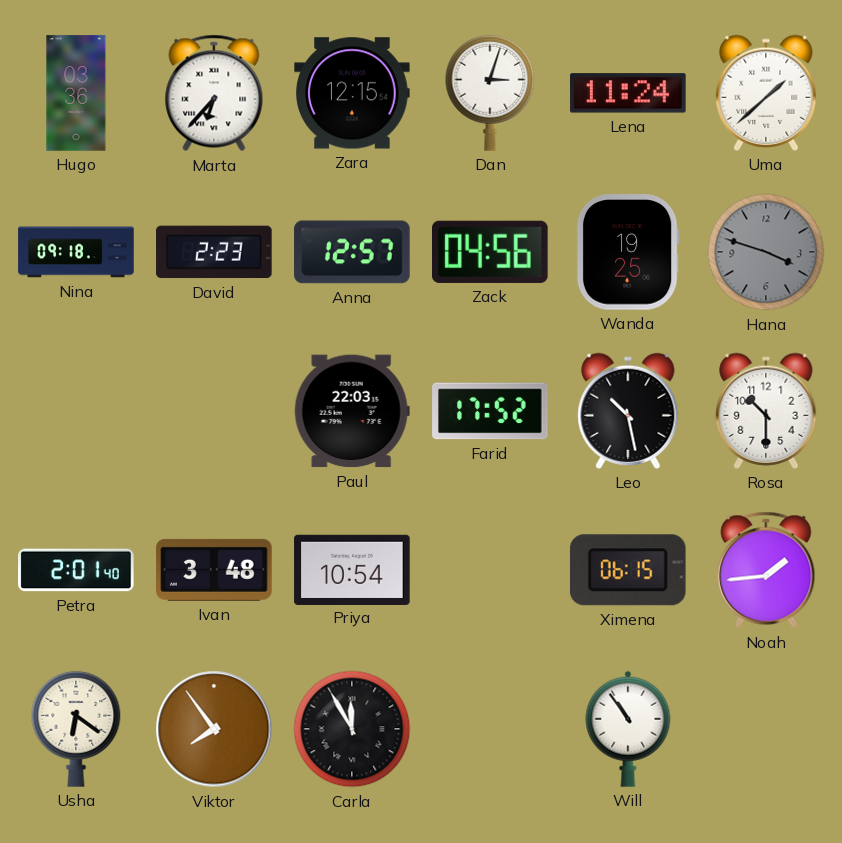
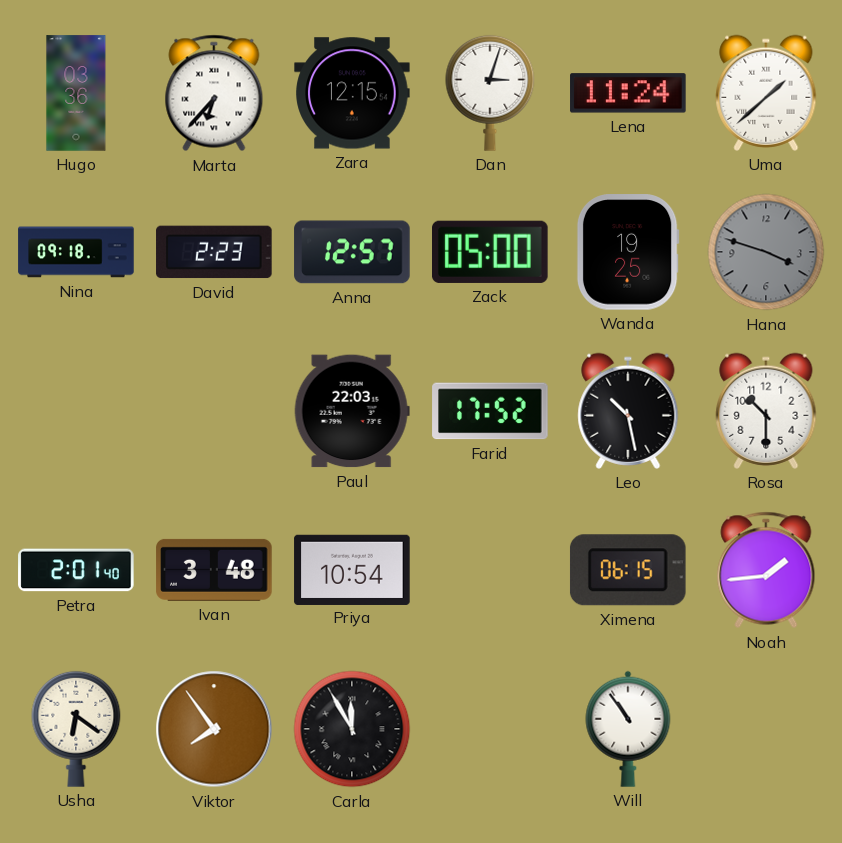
Zack: 04:56 -> 05:00 (491, 252)
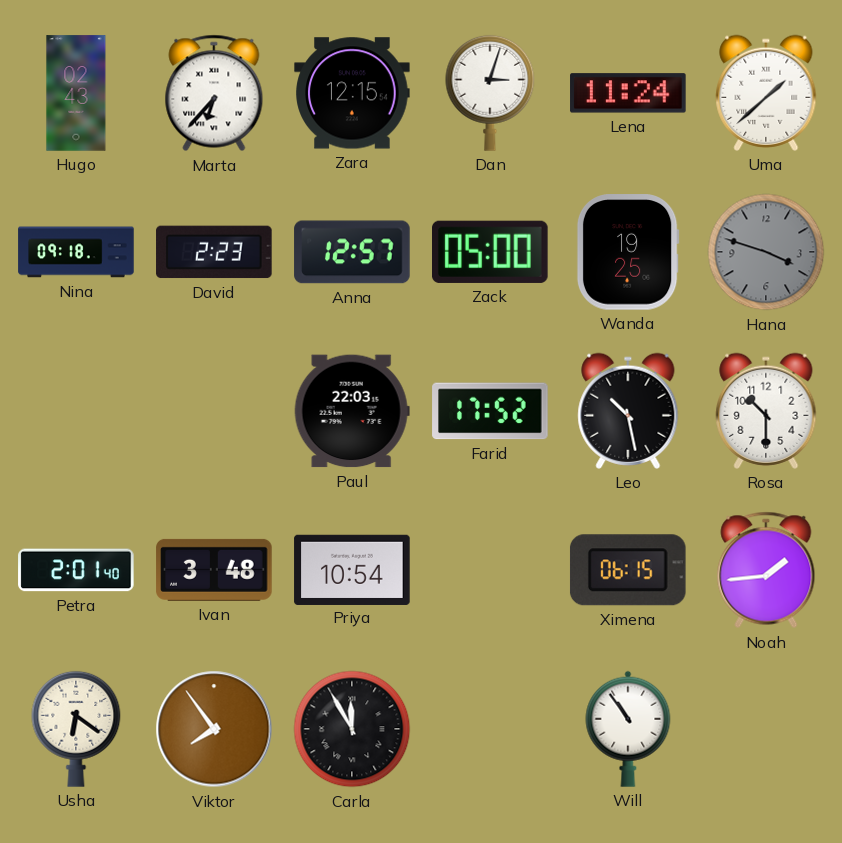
Hugo: 03:36 -> 02:43 (76, 93)
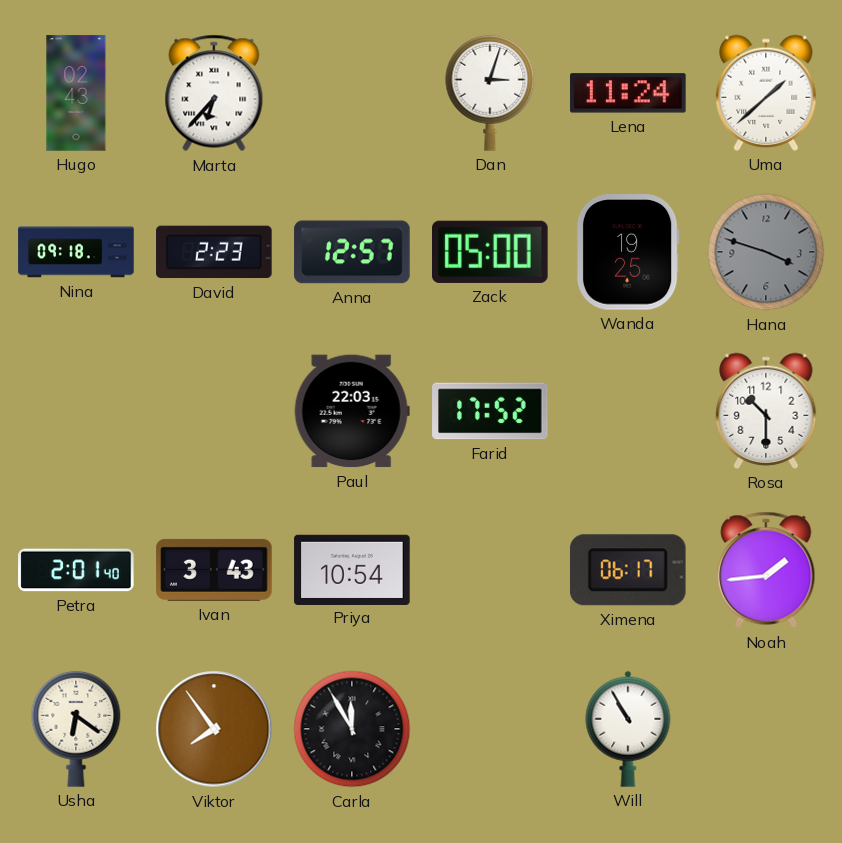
Zara: 12:15 -> none (352, 93)
Leo: 10:28 -> none (628, 411)
Ivan: 3:48 -> 3:43 (214, 570)
Ximena: 06:15 -> 06:17 (628, 570)
Will: 10:54 -> 10:55 (628, 729)
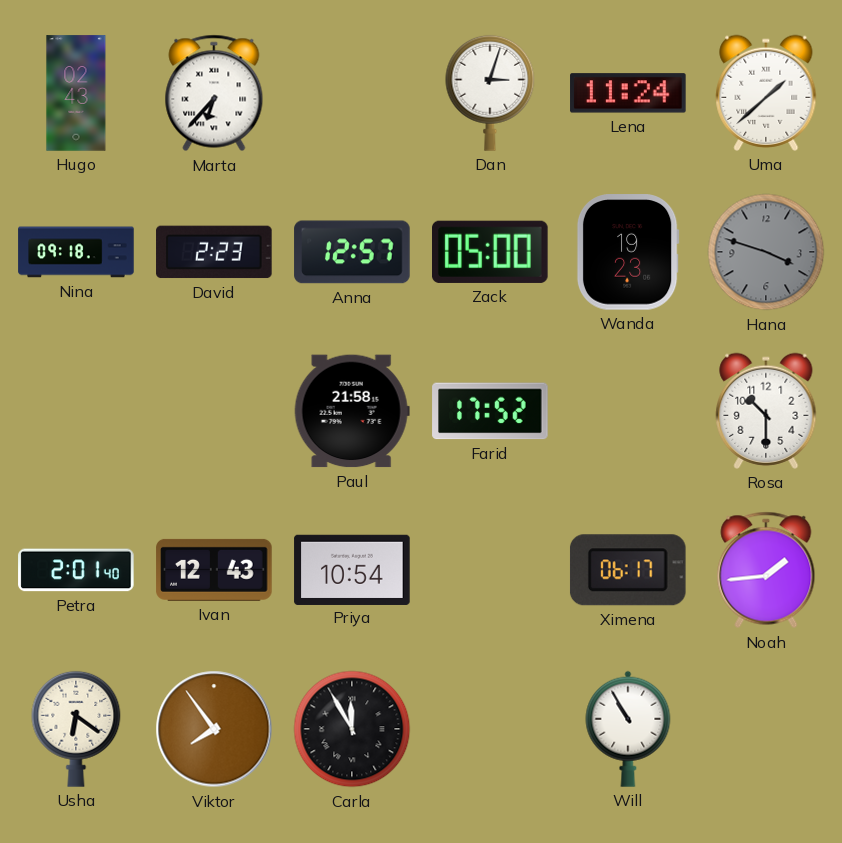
Wanda: 19:25 -> 19:23 (628, 252)
Paul: 22:03 -> 21:58 (352, 411)
Ivan: 3:43 -> 12:43 (214, 570)
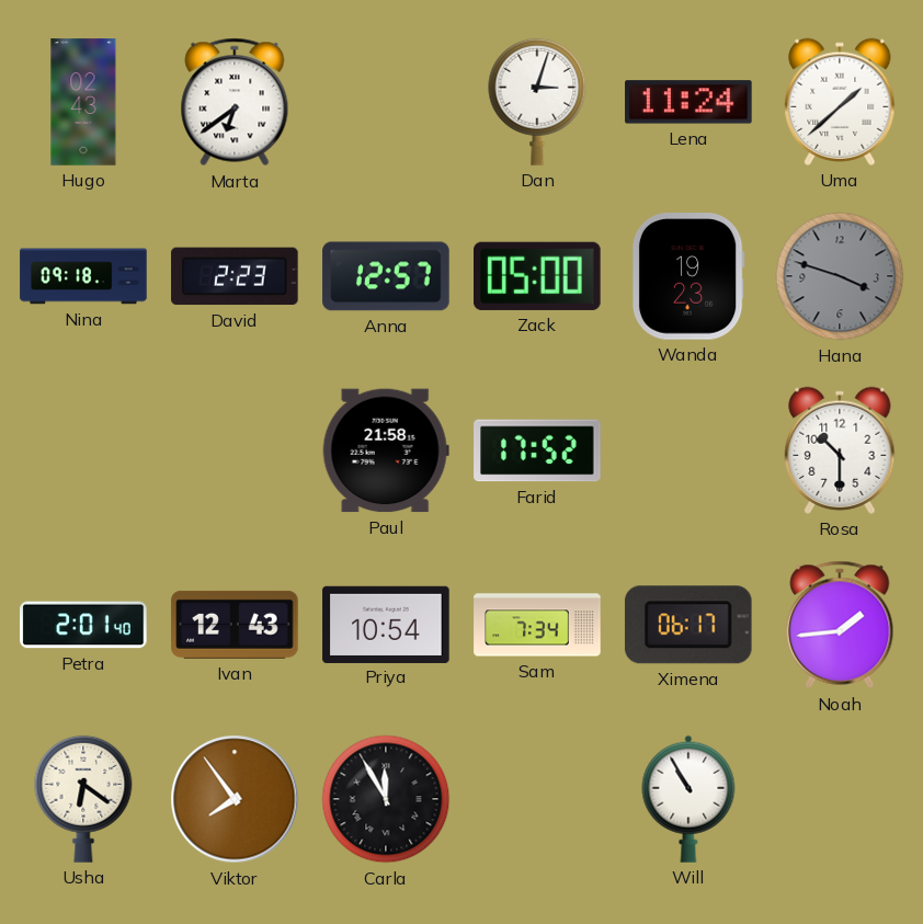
Marta: 6:37 -> 6:39 (235, 102)
Sam: none -> 7:34 (537, 625)
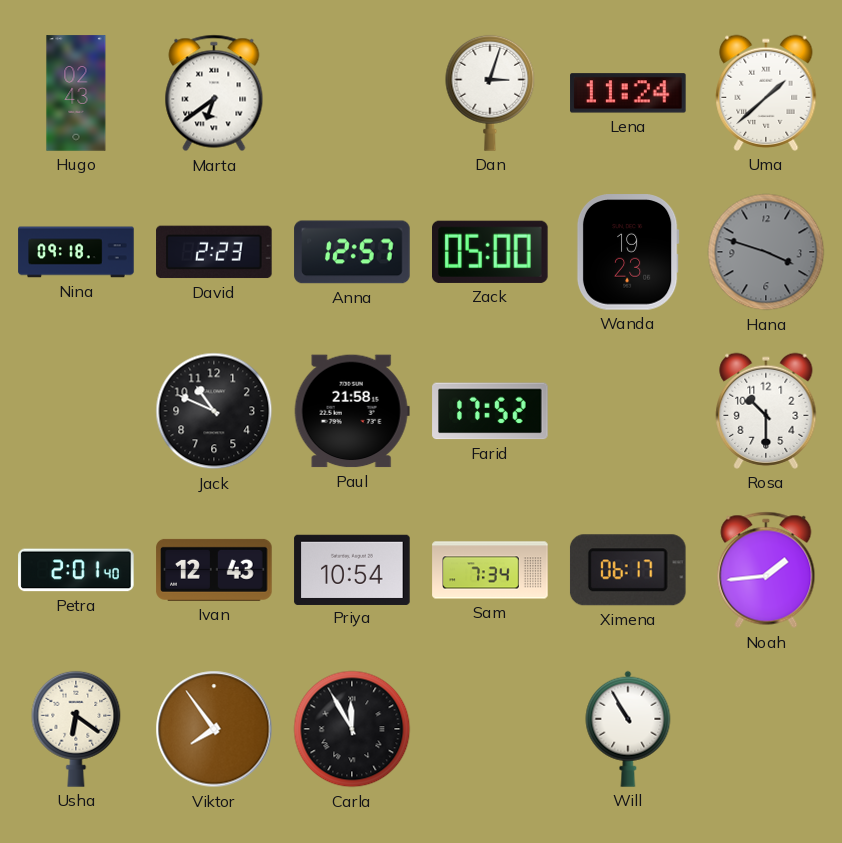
Jack: none -> 10:49 (214, 411)
